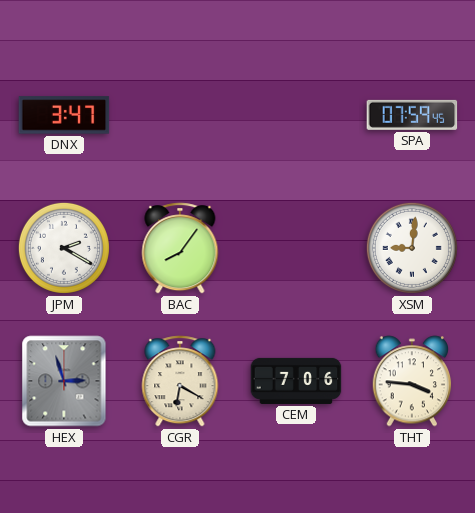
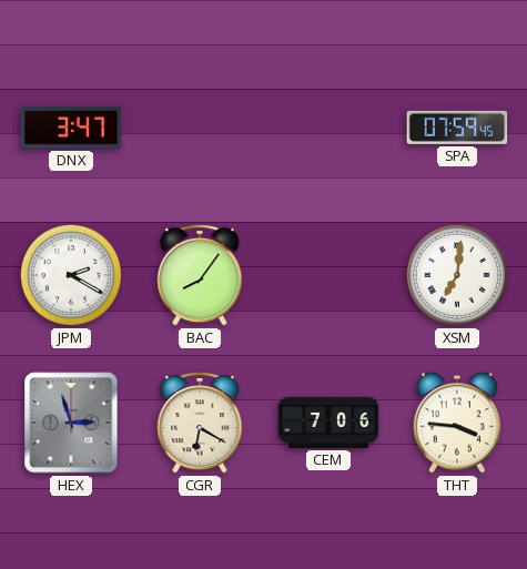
XSM: 9:01 -> 7:01 (457, 275)
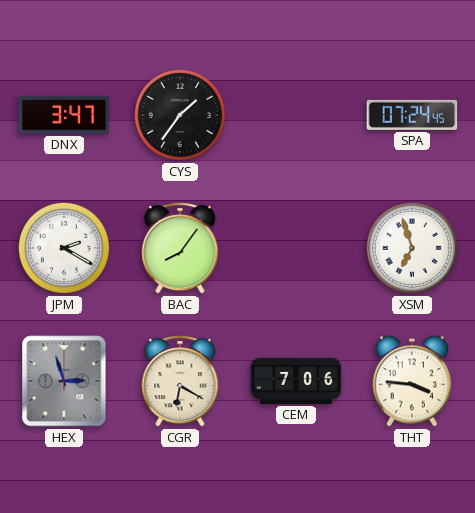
CYS: none -> 1:36 (180, 115)
SPA: 07:59 -> 07:24 (412, 115)
XSM: 7:01 -> 6:57 (412, 248)
